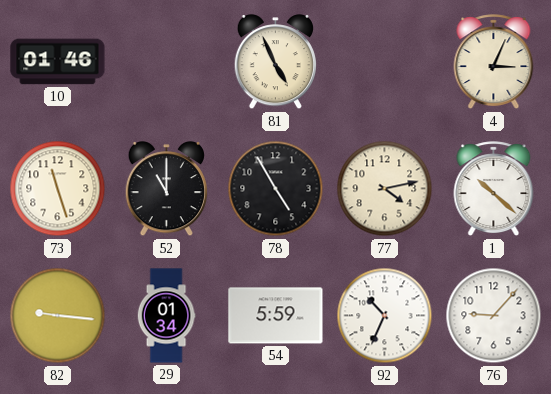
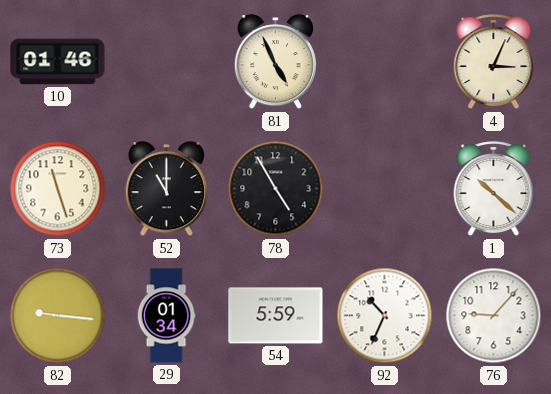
77: 4:13 -> none (385, 189)
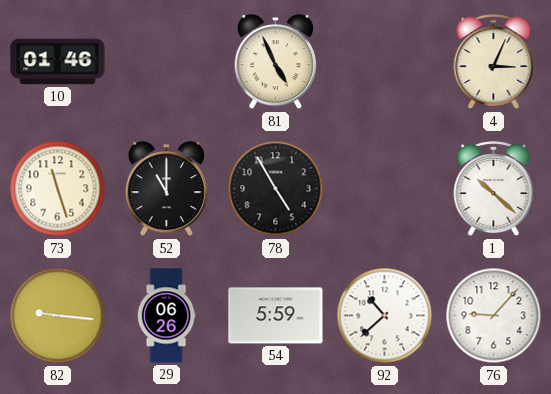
29: 01:34 -> 06:26 (166, 316)
92: 10:34 -> 10:38 (385, 316)
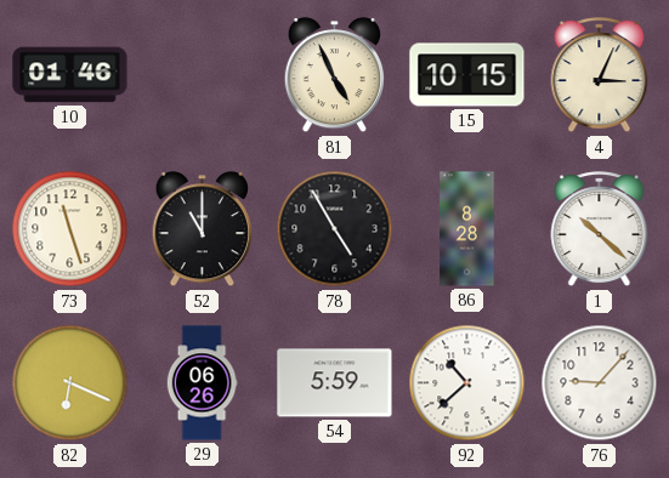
15: none -> 10:15 (467, 75)
86: none -> 8:28 (467, 229)
82: 9:16 -> 6:19 (70, 383)
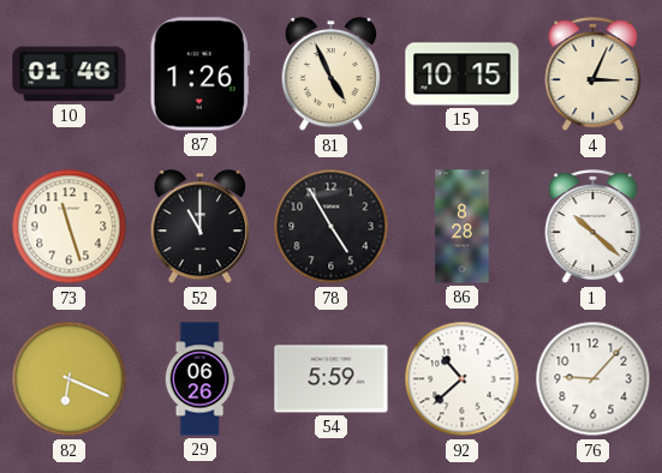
87: none -> 1:26 (199, 74)
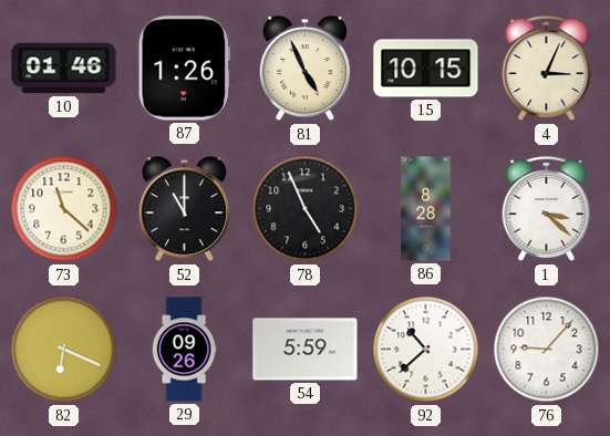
73: 11:27 -> 11:22 (64, 209)
78: 4:55 -> 4:56 (306, 209)
1: 10:22 -> 3:22 (547, 209)
29: 06:26 -> 09:26 (184, 350)
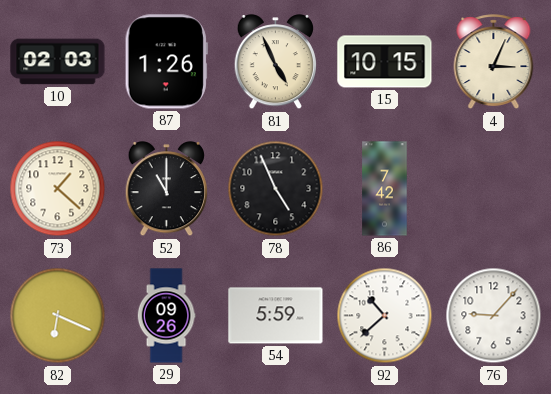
10: 01:46 -> 02:03 (58, 62)
73: 11:22 -> 1:22 (58, 189)
86: 8:28 -> 7:42 (385, 189)
1: 3:22 -> none (547, 209)
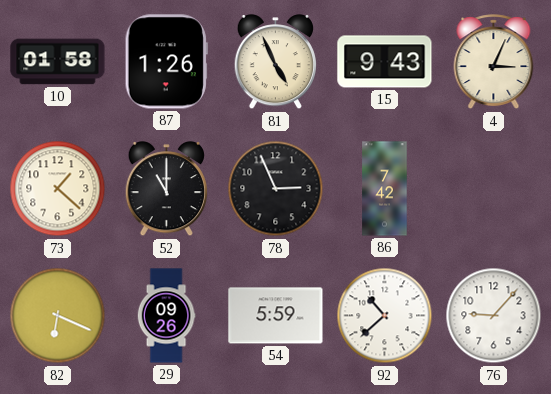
10: 02:03 -> 01:58 (58, 62)
15: 10:15 -> 9:43 (385, 62)
78: 4:56 -> 2:56 (276, 189)
